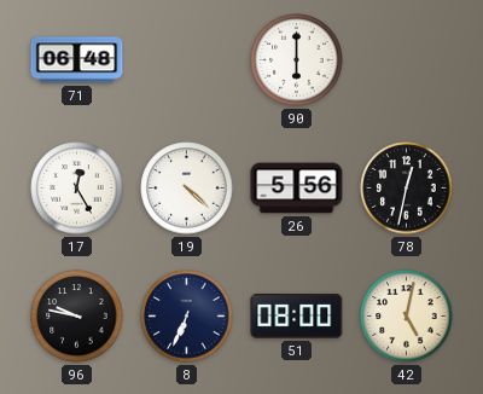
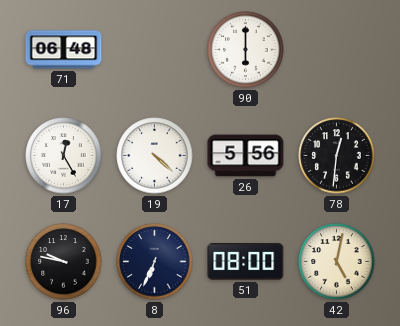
78: 12:32 -> 12:31 (337, 156)
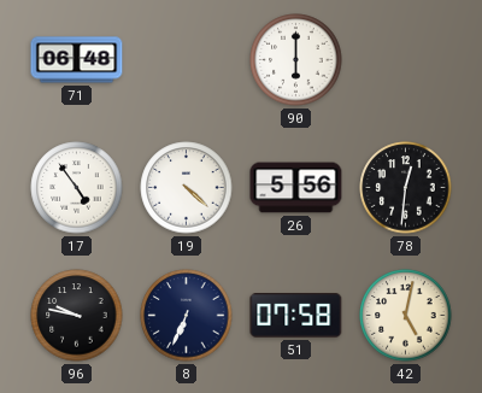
17: 12:25 -> 4:54 (77, 188)
51: 08:00 -> 07:58 (296, 316)
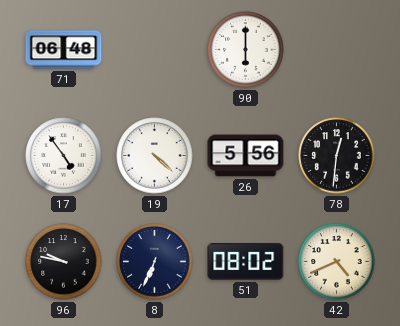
51: 07:58 -> 08:02 (246, 262)
42: 5:02 -> 4:41 (337, 262)
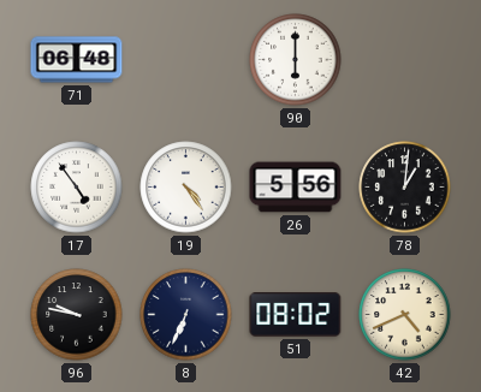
19: 4:22 -> 4:24 (186, 188)
78: 12:31 -> 1:01 (405, 188)
